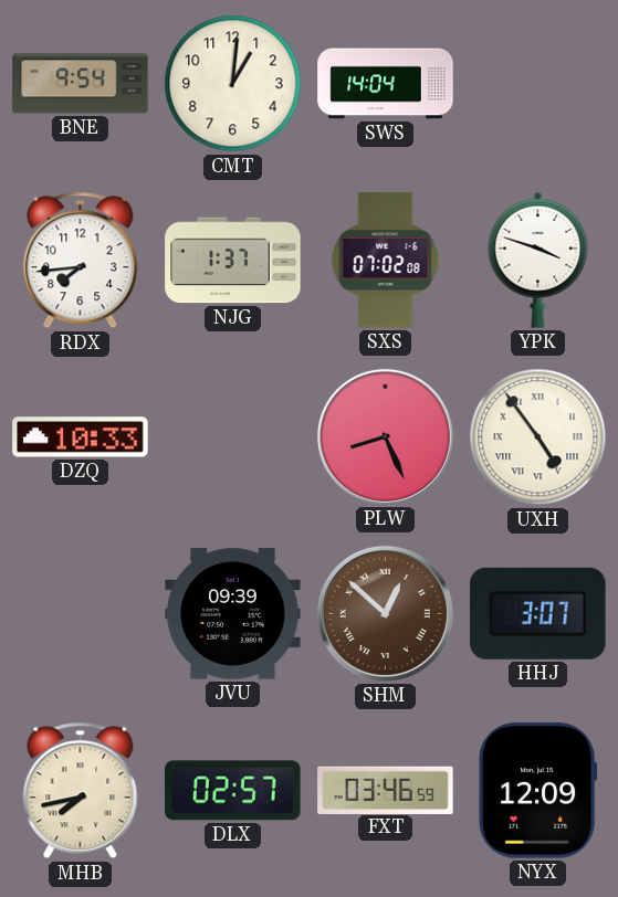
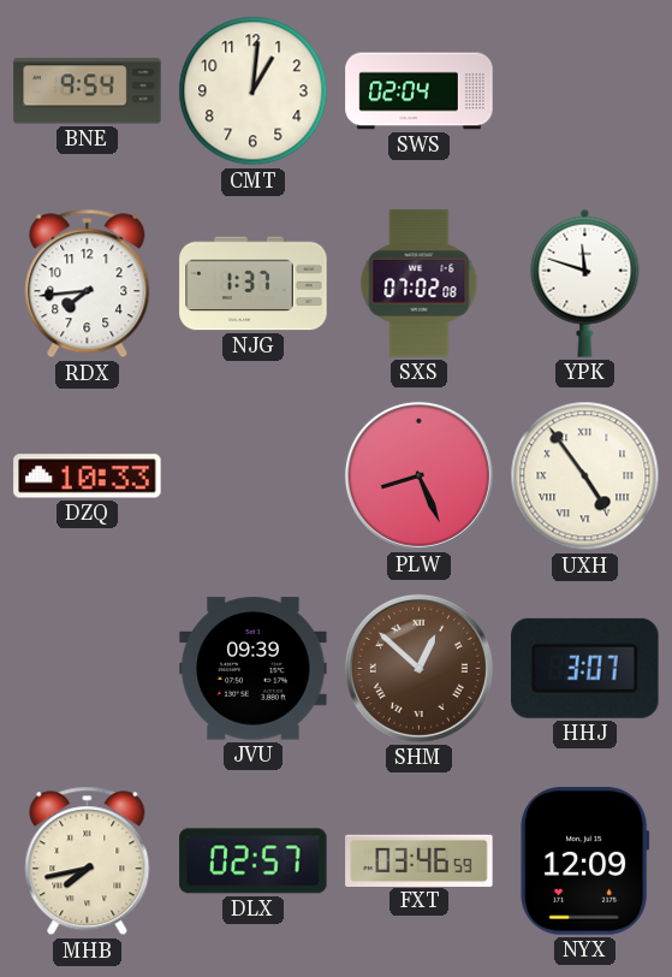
SWS: 14:04 -> 02:04 (420, 91)
YPK: 3:48 -> 11:48 (585, 283)
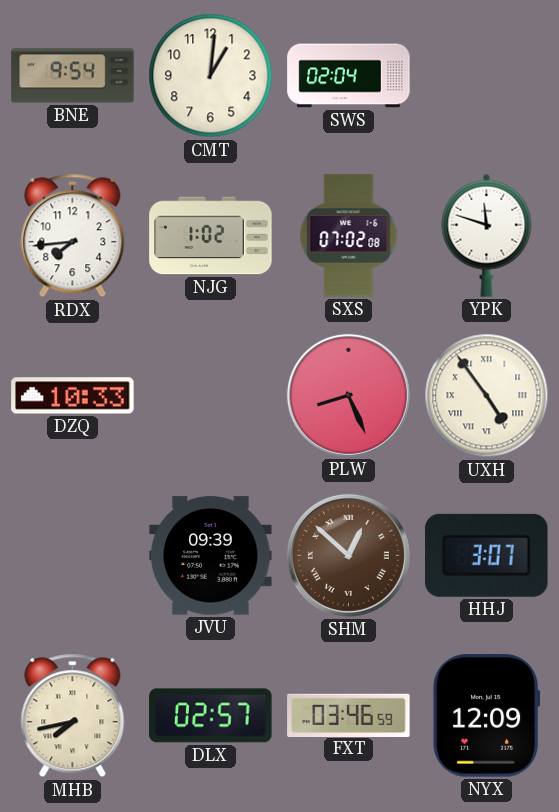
NJG: 1:37 -> 1:02 (211, 236)
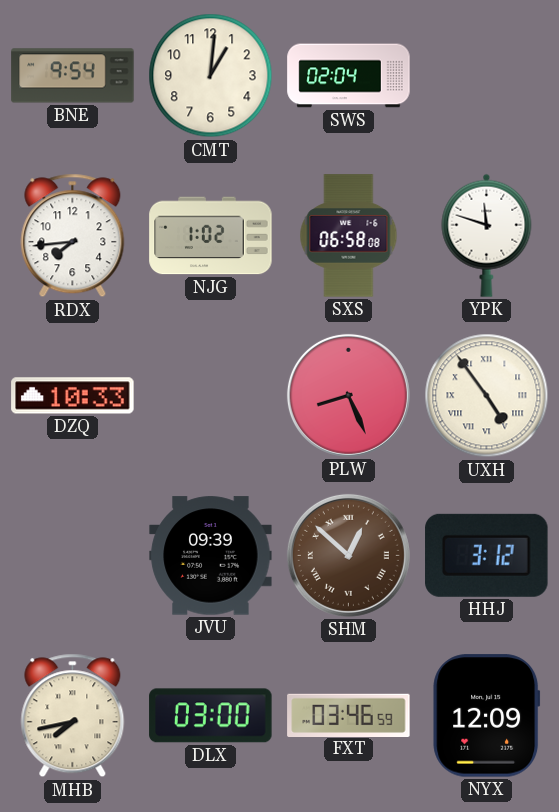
SXS: 07:02 -> 06:58 (349, 236)
HHJ: 3:07 -> 3:12 (487, 555)
DLX: 02:57 -> 03:00 (211, 716)
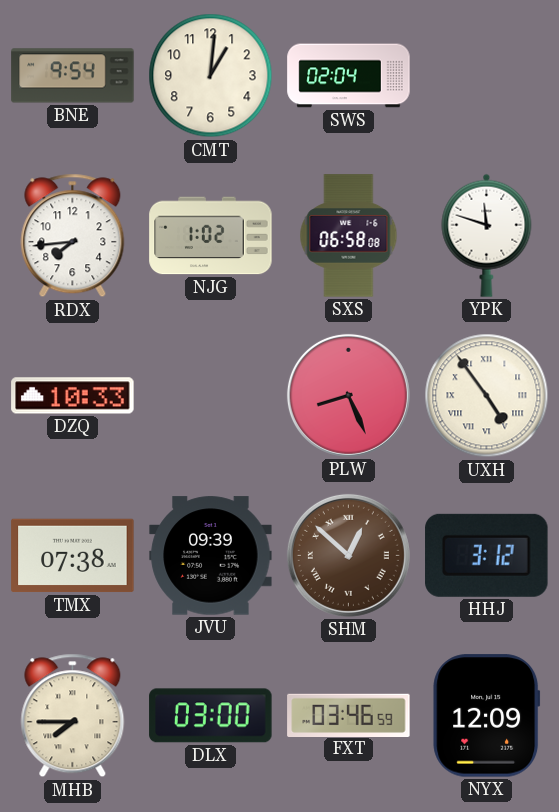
TMX: none -> 07:38 (73, 556)
MHB: 7:43 -> 7:45 (73, 716)
